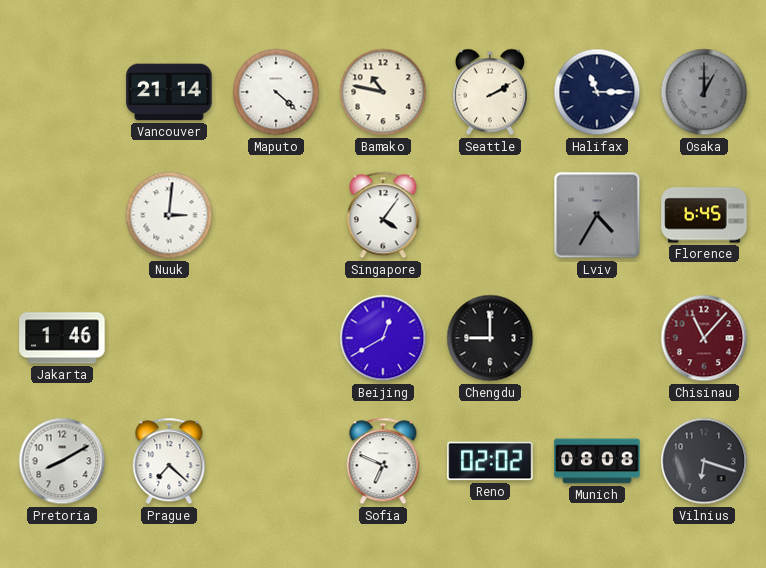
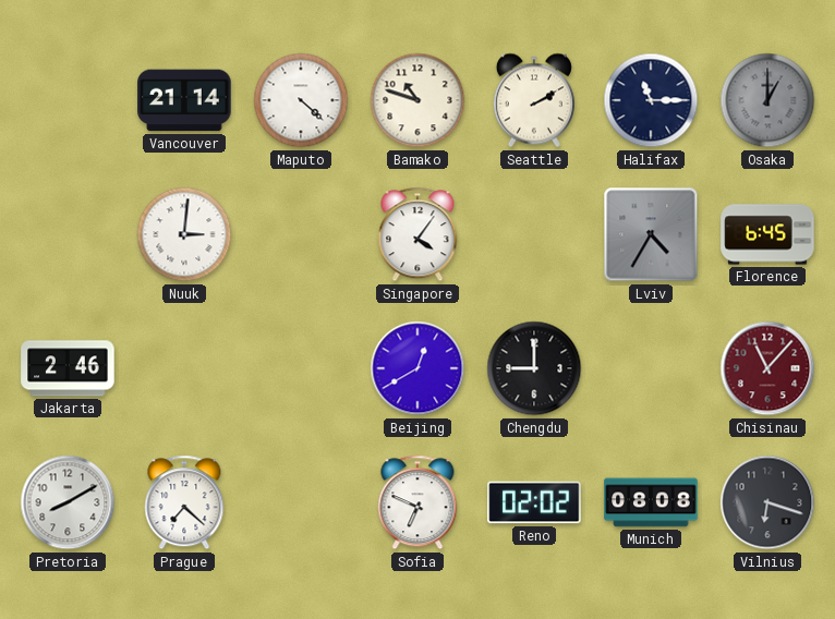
Bamako: 10:47 -> 10:48 (417, 100)
Jakarta: 1:46 -> 2:46 (68, 368)
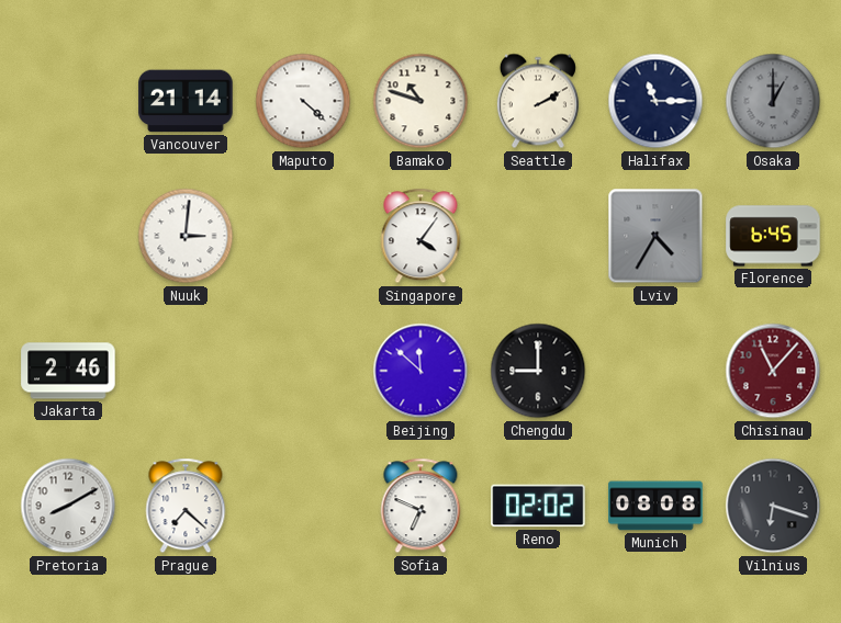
Beijing: 12:40 -> 11:52 (420, 371)
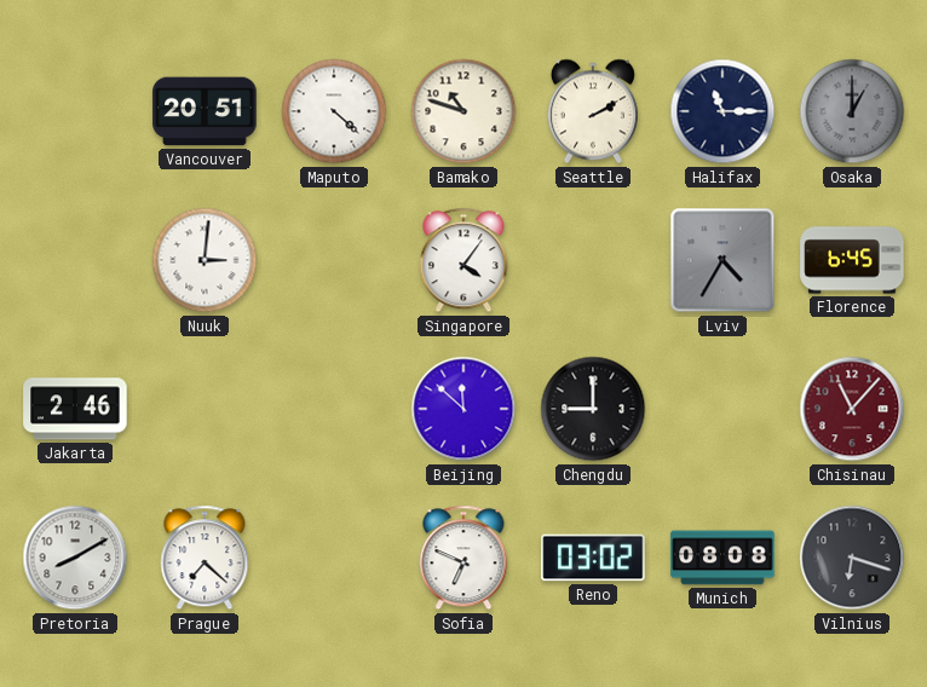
Vancouver: 21:14 -> 20:51 (205, 111)
Reno: 02:02 -> 03:02 (593, 558)
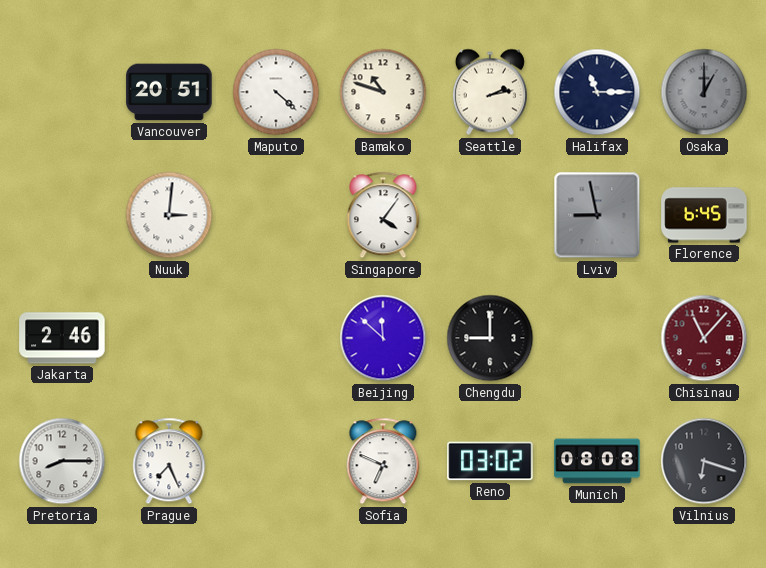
Seattle: 2:10 -> 2:13 (490, 92)
Lviv: 4:35 -> 8:58 (597, 215)
Pretoria: 8:10 -> 8:15 (62, 461)
Prague: 7:22 -> 7:26 (169, 461)
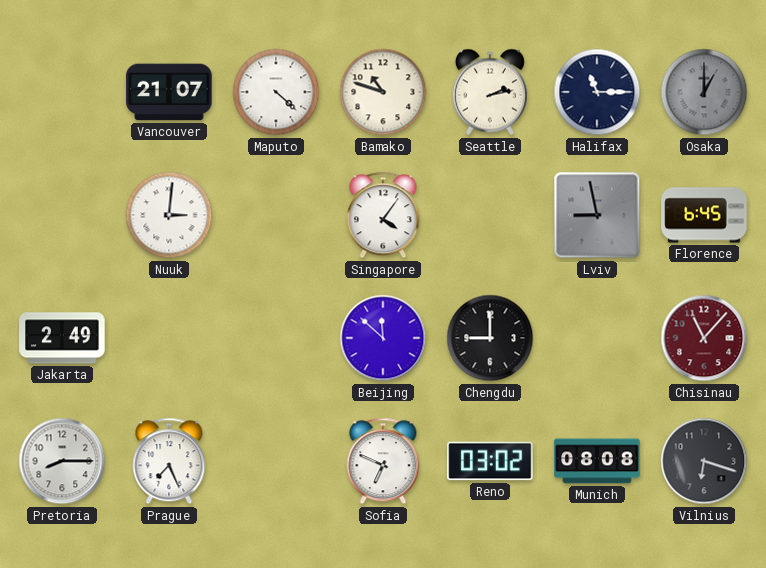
Vancouver: 20:51 -> 21:07 (169, 92)
Jakarta: 2:46 -> 2:49 (62, 338)
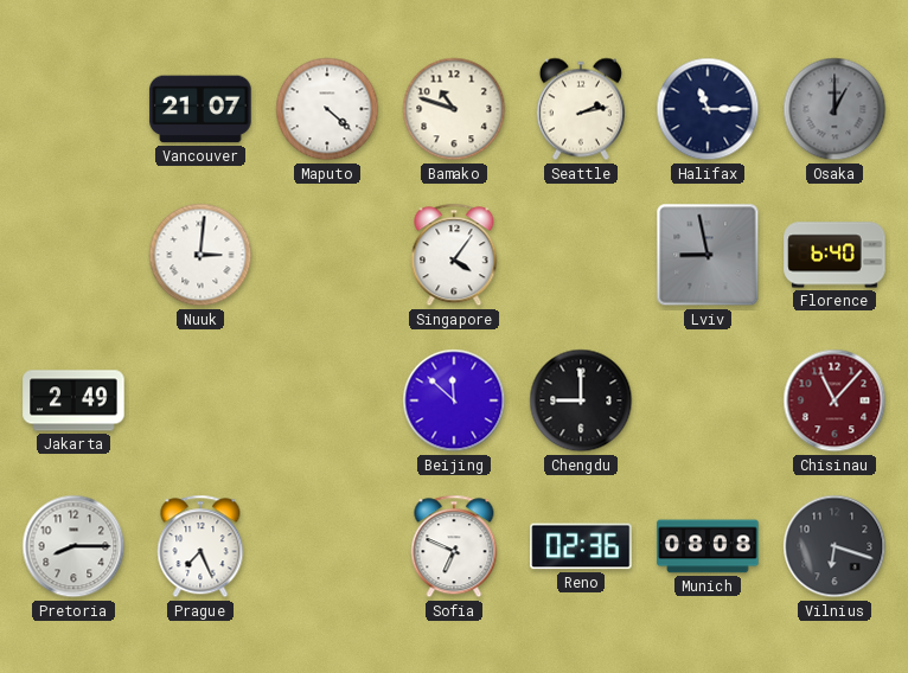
Florence: 6:45 -> 6:40 (835, 255)
Reno: 03:02 -> 02:36 (581, 546)
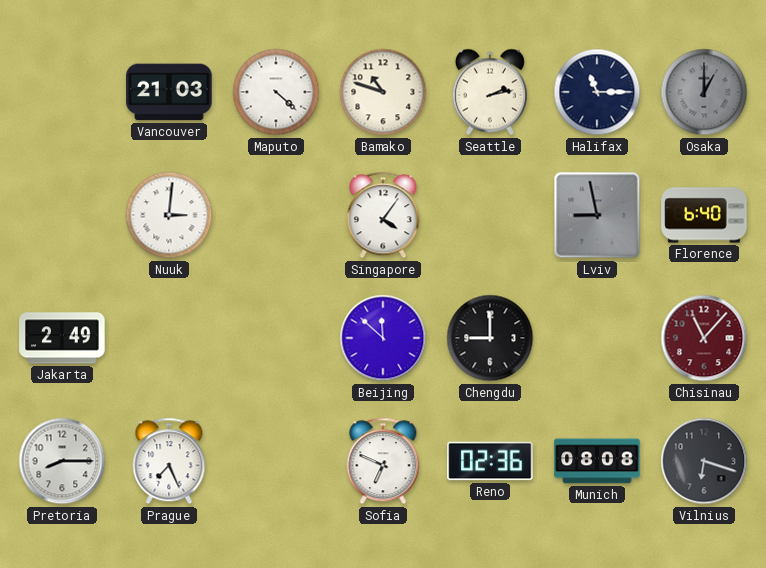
Vancouver: 21:07 -> 21:03 (169, 92)
